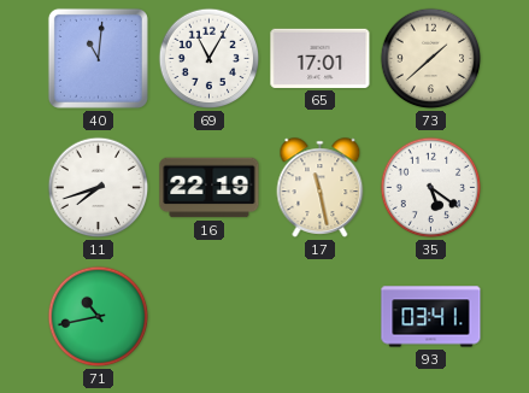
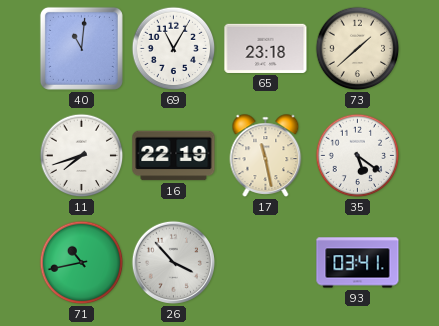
65: 17:01 -> 23:18 (266, 48)
26: none -> 3:53 (173, 262)
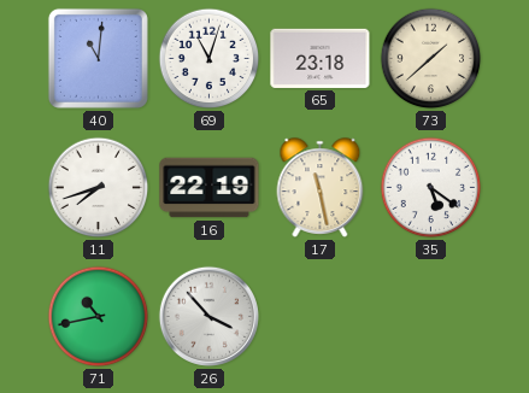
69: 11:05 -> 11:03 (210, 59)
93: 03:41 -> none (358, 263)
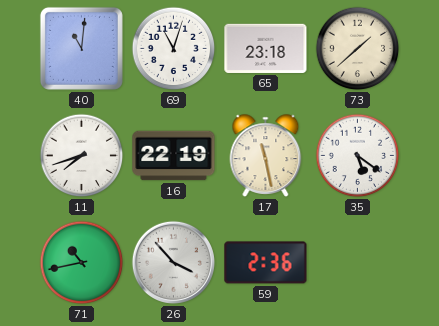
59: none -> 2:36 (266, 263)
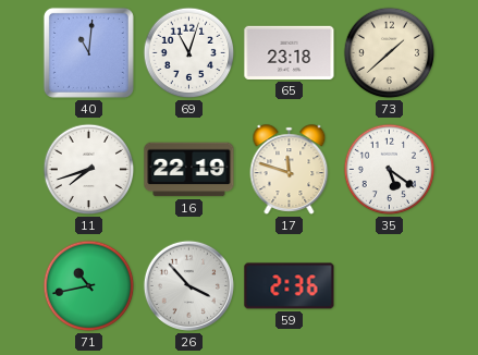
17: 11:28 -> 11:48 (290, 170)
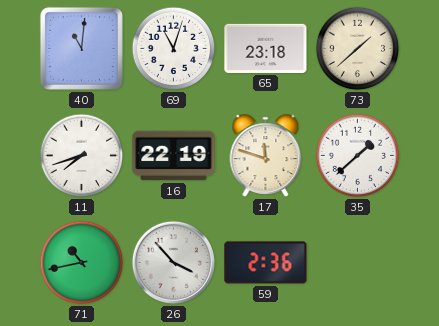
35: 5:21 -> 1:38 (358, 156)
